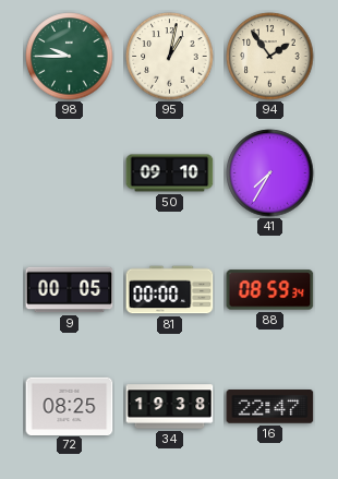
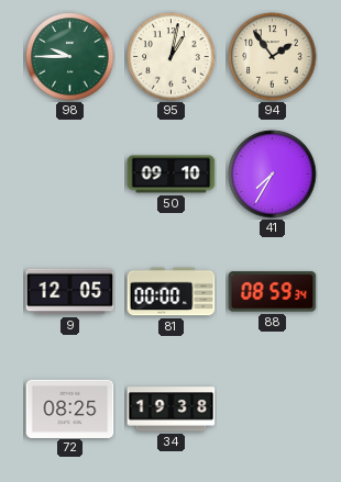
9: 00:05 -> 12:05 (70, 292)
16: 22:47 -> none (270, 407)
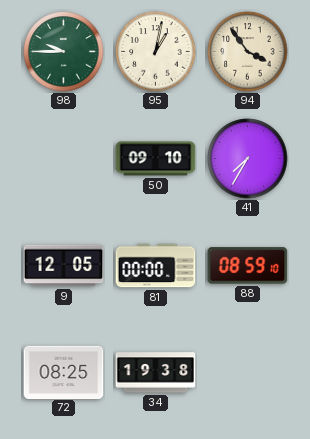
94: 1:54 -> 3:54 (248, 52)
88: 08:59:34 -> 08:59:10 (248, 266)
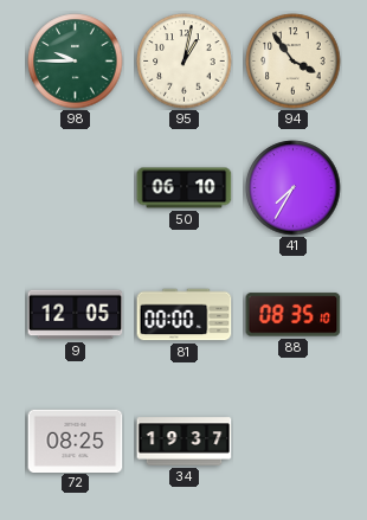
50: 09:10 -> 06:10 (185, 188)
88: 08:59 -> 08:35 (294, 315)
34: 19:38 -> 19:37 (185, 442)
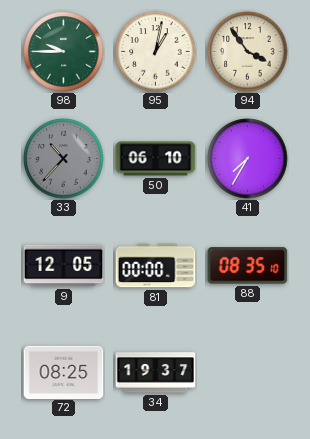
33: none -> 10:37 (64, 159)
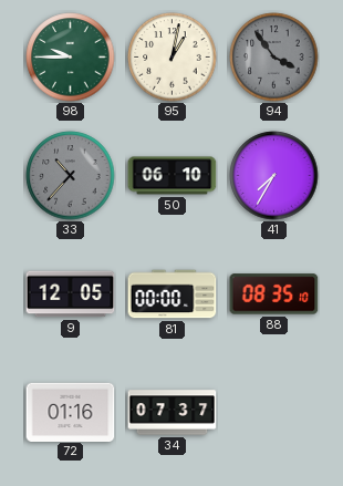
94 dial: cream -> grey (274, 58)
72: 08:25 -> 01:16 (71, 412)
34: 19:37 -> 07:37 (173, 413)
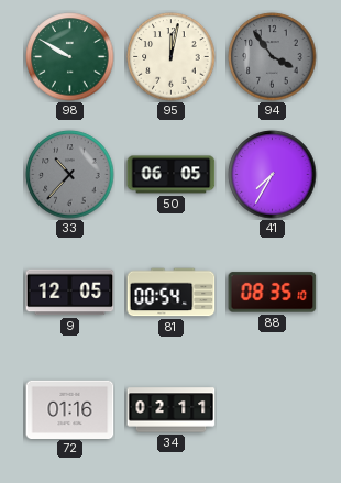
98: 9:45 -> 9:50 (70, 57)
95: 1:02 -> 12:02 (172, 57)
50: 06:10 -> 06:05 (172, 175)
81: 00:00 -> 00:54 (172, 293)
34: 07:37 -> 02:11 (172, 410)
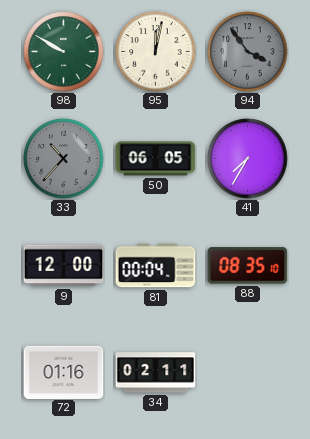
9: 12:05 -> 12:00 (64, 266)
81: 00:54 -> 00:04 (156, 266)
